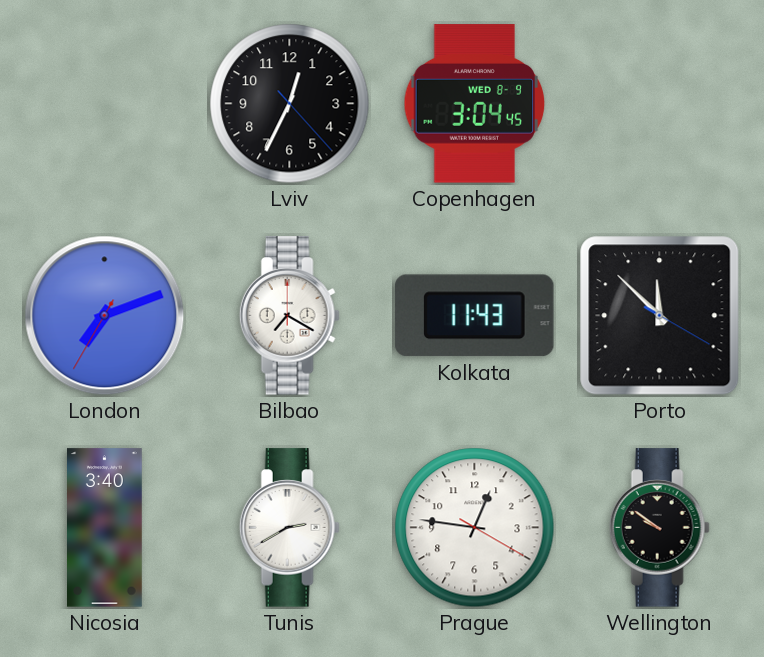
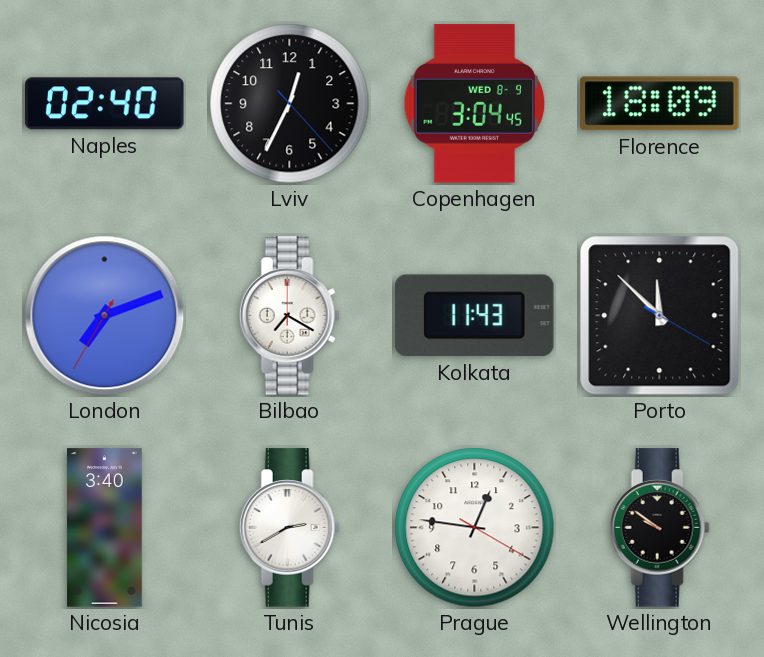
Naples: none -> 02:40 (105, 104)
Florence: none -> 18:09 (660, 104)
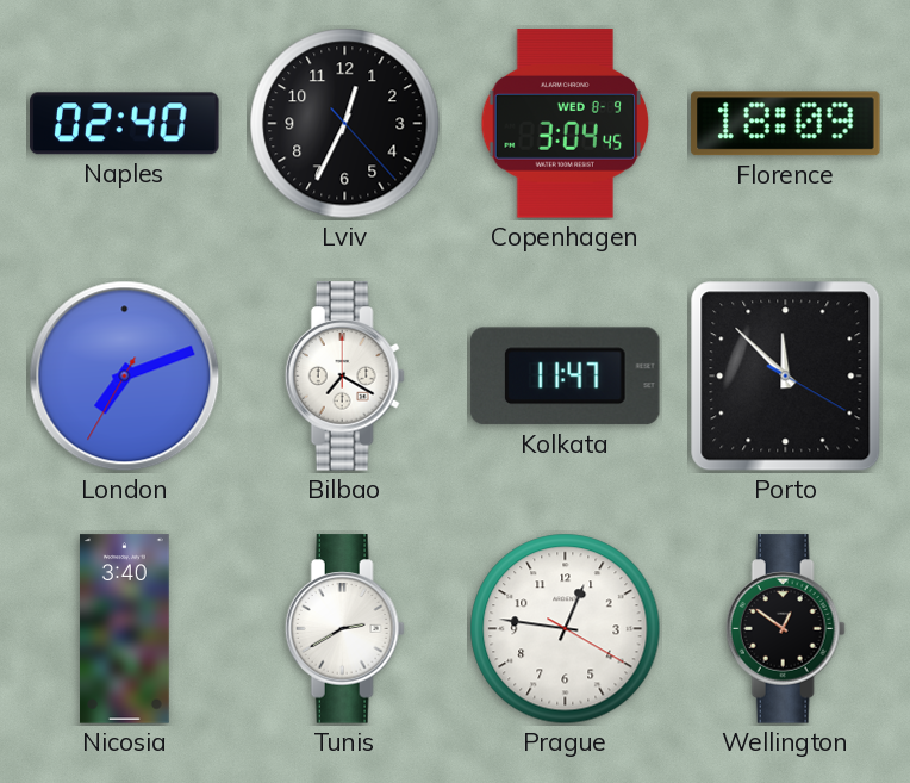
Kolkata: 11:43 -> 11:47 (566, 377)
Wellington: 9:51 -> 12:51 (785, 629)
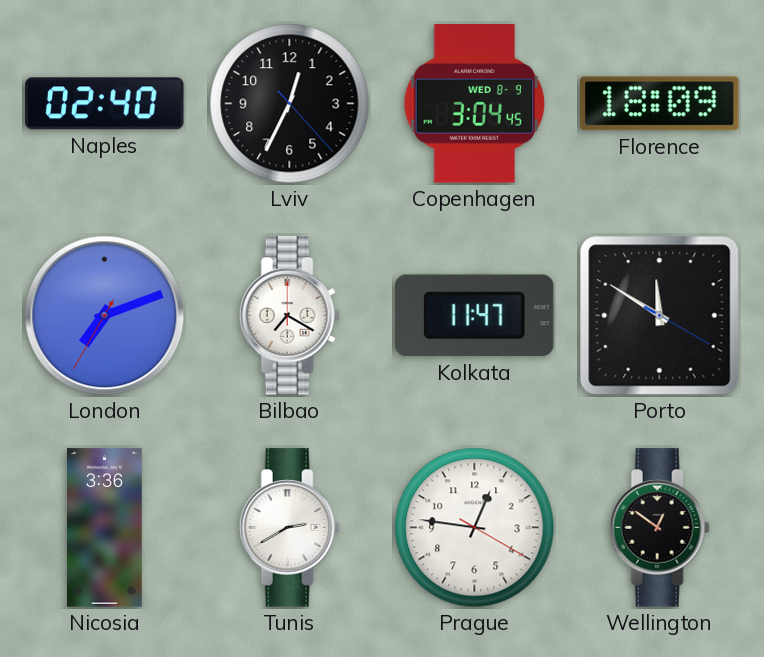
Porto: 11:52 -> 11:50 (660, 316)
Nicosia: 3:40 -> 3:36 (105, 528)
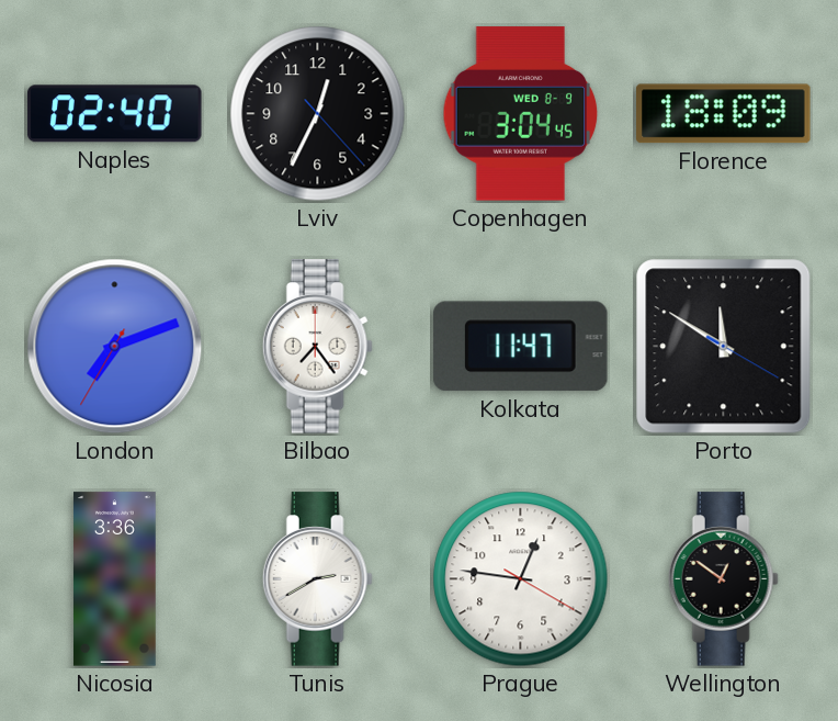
Bilbao: 7:20 -> 7:24 (317, 347)
